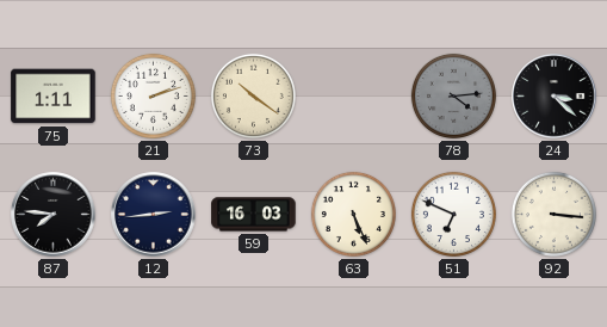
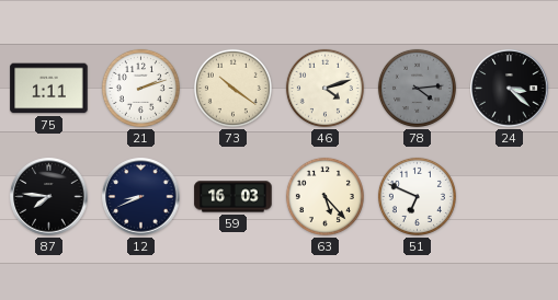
46: none -> 4:12 (324, 88)
12: 2:44 -> 8:41 (141, 197)
63: 5:26 -> 5:23 (324, 196)
92: 3:16 -> none (553, 214)
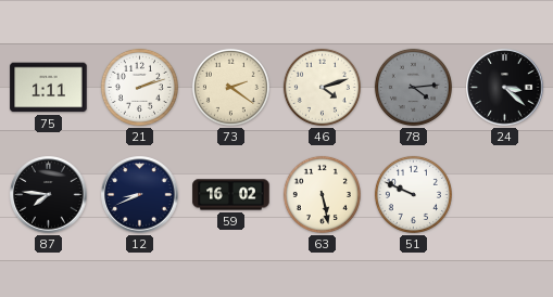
73: 10:21 -> 2:21 (230, 87)
59: 16:03 -> 16:02 (231, 195)
63: 5:23 -> 5:28 (322, 194)
51: 6:49 -> 9:49 (413, 194)
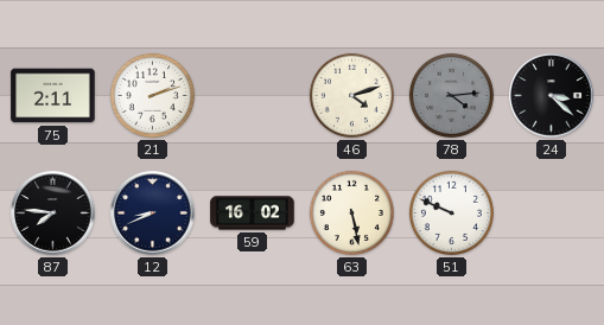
75: 1:11 -> 2:11 (53, 96)
73: 2:21 -> none (230, 87)
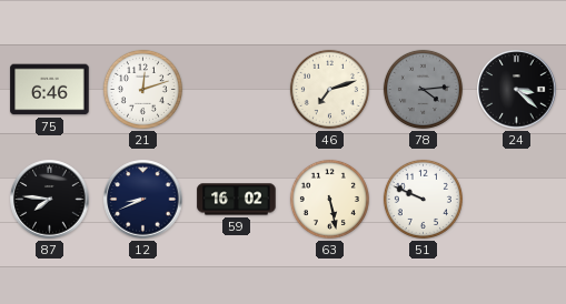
75: 2:11 -> 6:46 (50, 90)
21: 2:12 -> 12:12 (142, 89)
46: 4:12 -> 7:12 (329, 89)
